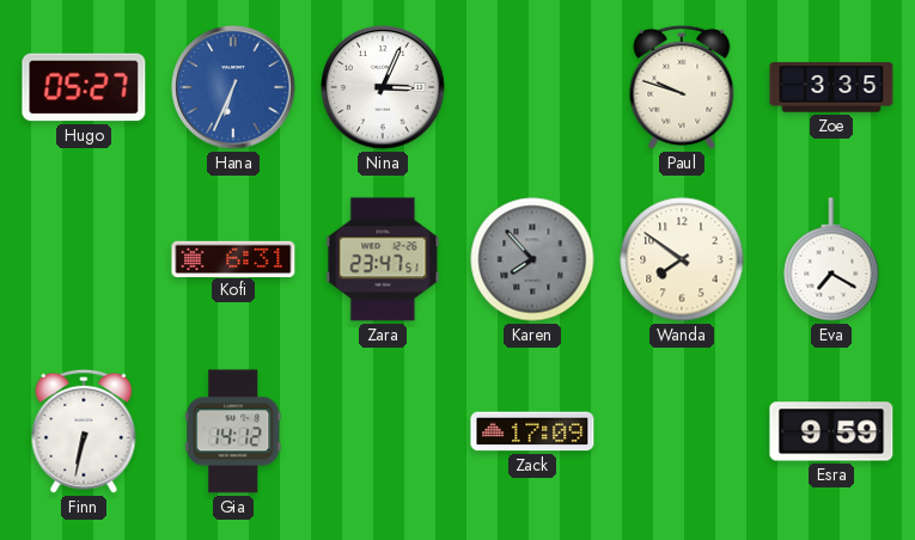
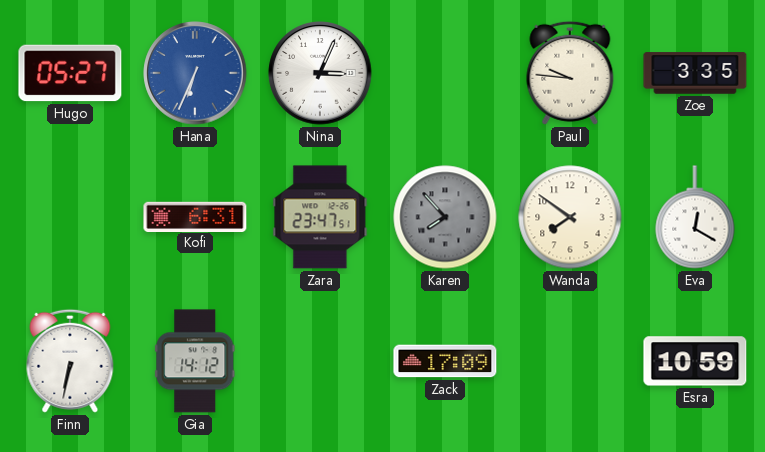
Paul: 9:48 -> 9:46 (570, 73)
Eva: 7:20 -> 12:20 (695, 217)
Esra: 9:59 -> 10:59 (695, 361)
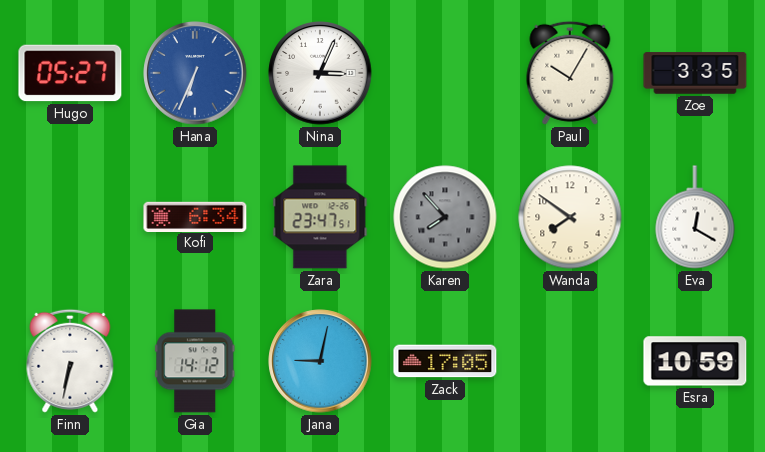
Paul: 9:46 -> 10:05 (570, 73)
Kofi: 6:31 -> 6:34 (195, 216)
Jana: none -> 9:02 (320, 361)
Zack: 17:09 -> 17:05 (445, 361)
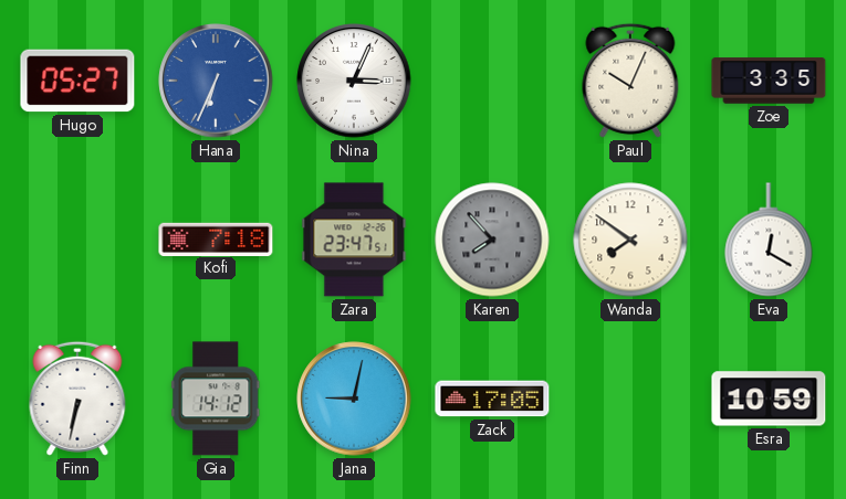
Paul: 10:05 -> 10:04 (630, 81)
Kofi: 6:34 -> 7:18 (216, 238)
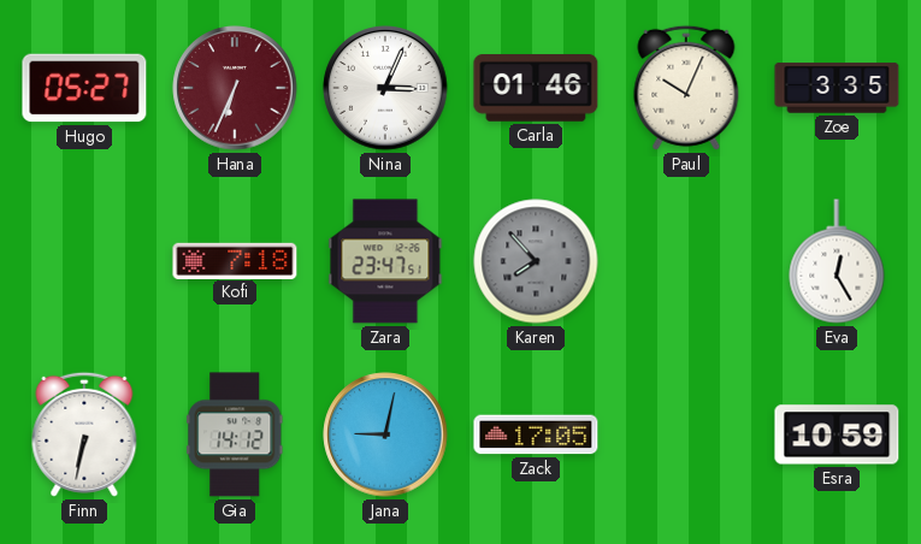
Hana dial: blue -> burgundy (235, 88)
Carla: none -> 01:46 (536, 89)
Wanda: 7:51 -> none (630, 240)
Eva: 12:20 -> 12:25 (837, 261)
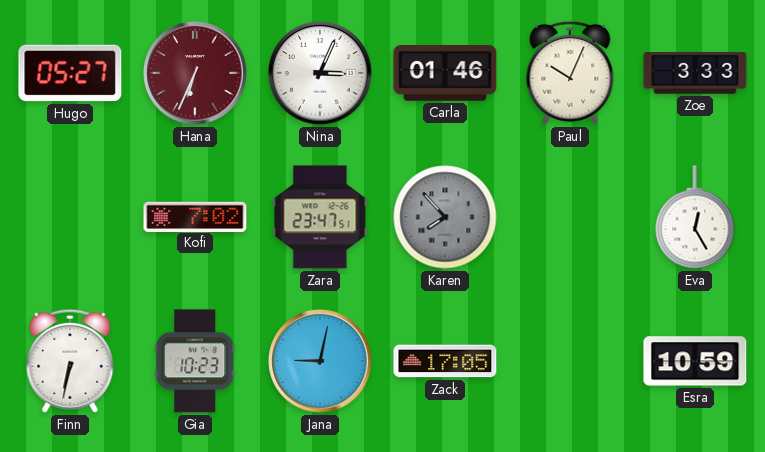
Zoe: 3:35 -> 3:33 (695, 73)
Kofi: 7:18 -> 7:02 (195, 216)
Gia: 14:12 -> 10:23 (196, 361)
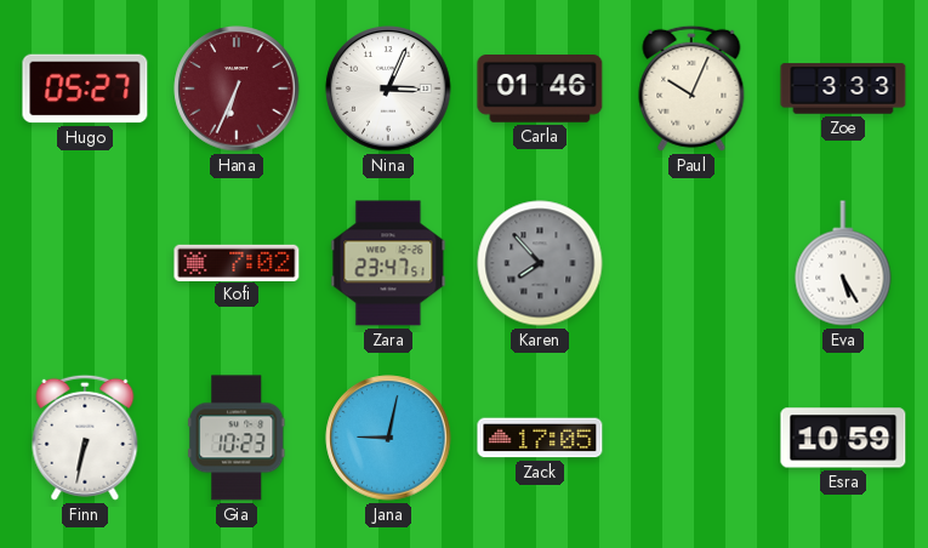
Eva: 12:25 -> 5:25 (843, 263)
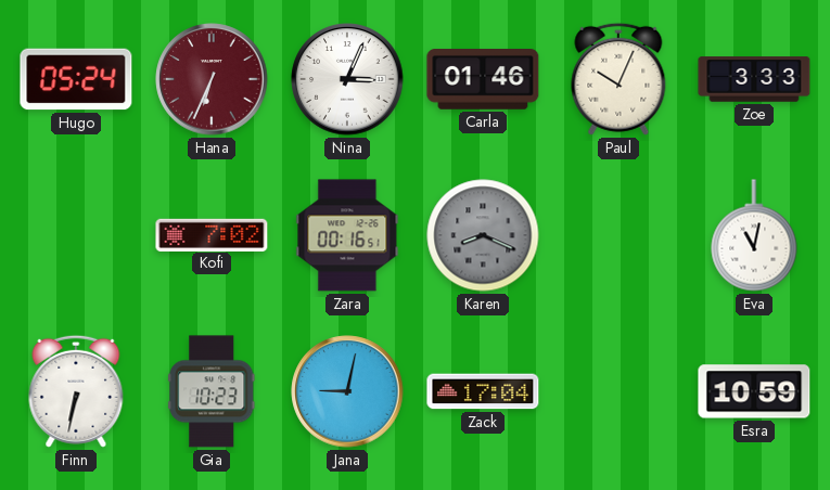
Hugo: 05:27 -> 05:24 (76, 79)
Zara: 23:47 -> 00:16 (347, 235)
Karen: 7:53 -> 8:19 (483, 235)
Eva: 5:25 -> 11:02 (754, 235)
Zack: 17:05 -> 17:04 (483, 391)
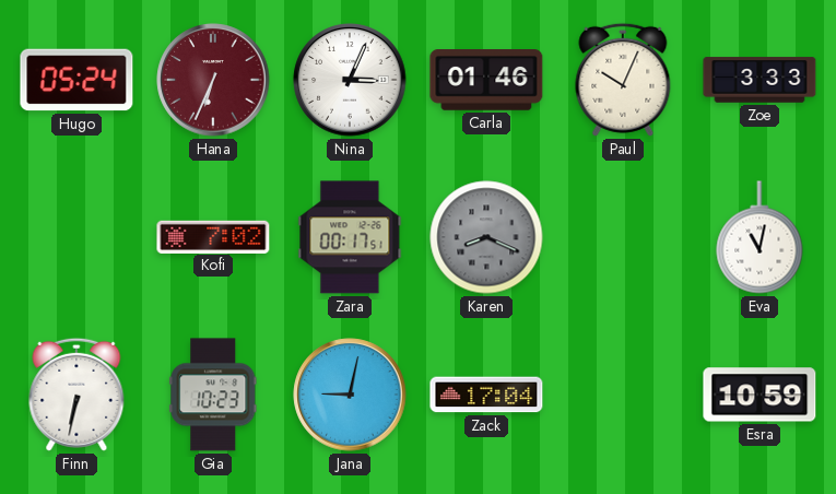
Zara: 00:16 -> 00:17 (350, 237)
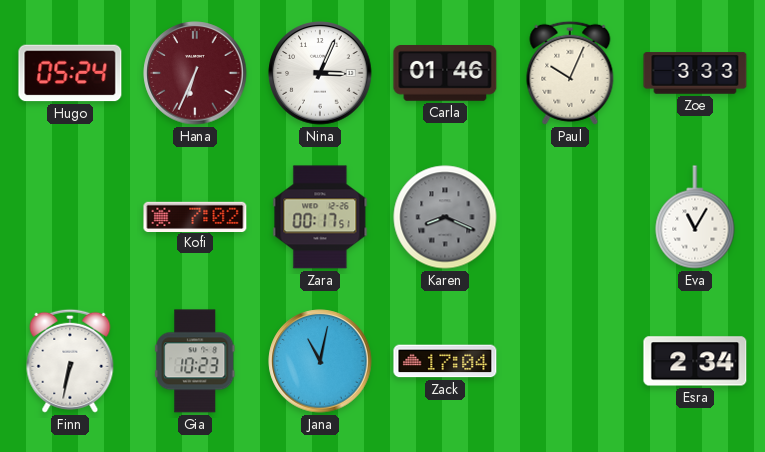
Eva: 11:02 -> 11:05 (695, 217)
Jana: 9:02 -> 11:02 (320, 361)
Esra: 10:59 -> 2:34 (695, 361)
